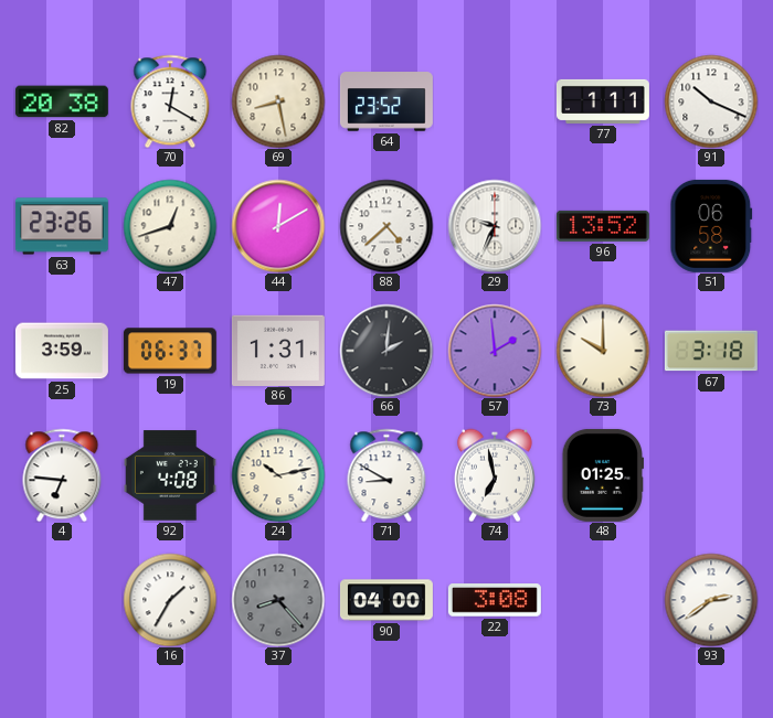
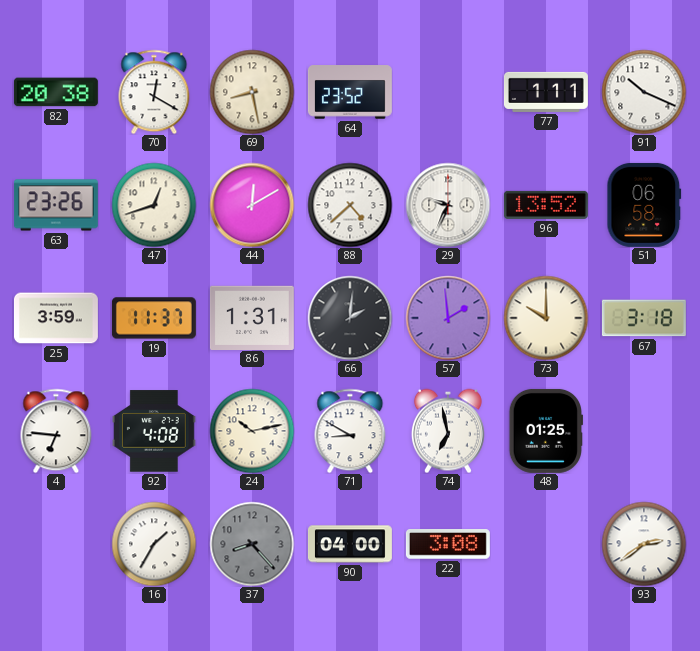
19: 06:37 -> 11:37 (154, 318)
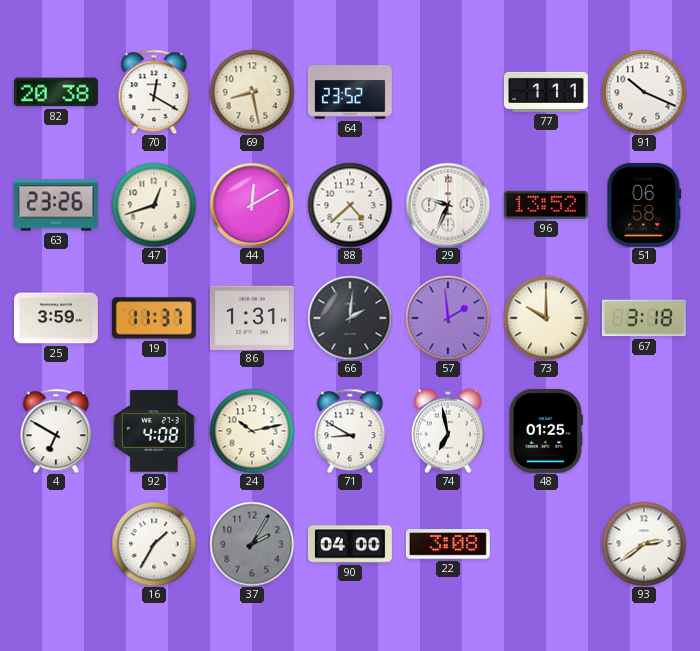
4: 6:46 -> 6:50 (56, 431)
37: 8:23 -> 2:05 (252, 544)
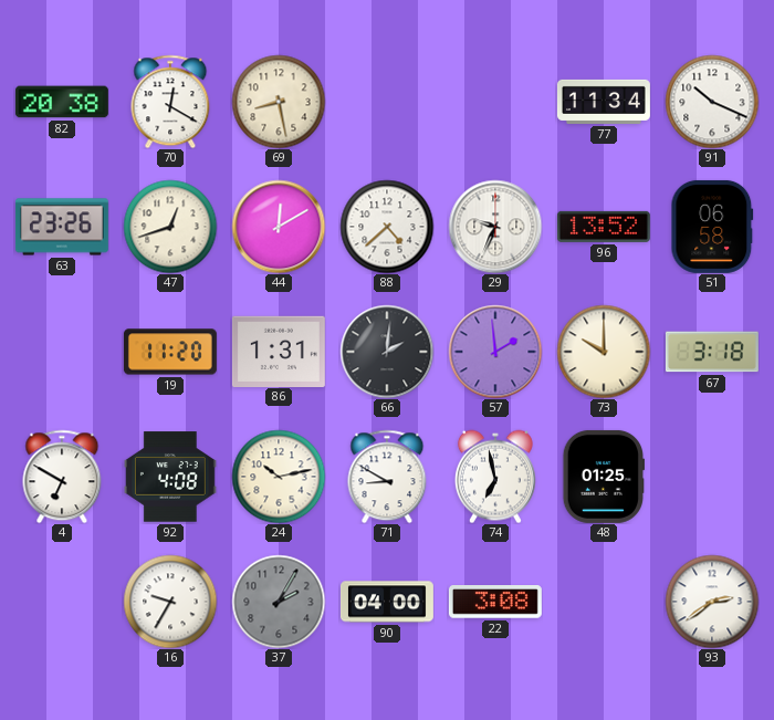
64: 23:52 -> none (350, 92)
77: 1:11 -> 11:34 (604, 102)
25: 3:59 -> none (56, 318)
19: 11:37 -> 11:20 (170, 352)
16: 1:35 -> 9:35 (170, 602)
